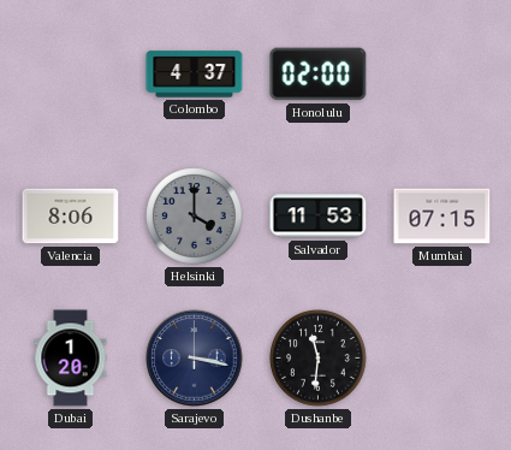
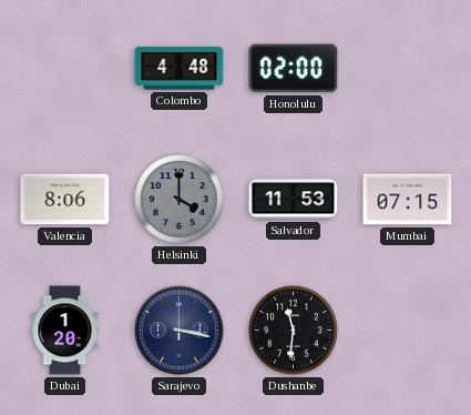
Colombo: 4:37 -> 4:48 (180, 69)
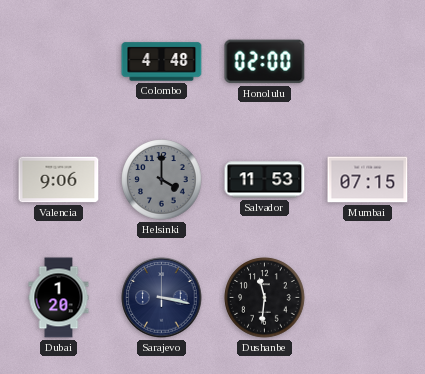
Valencia: 8:06 -> 9:06 (59, 180)
